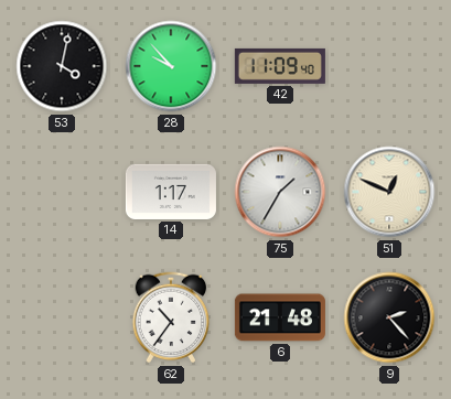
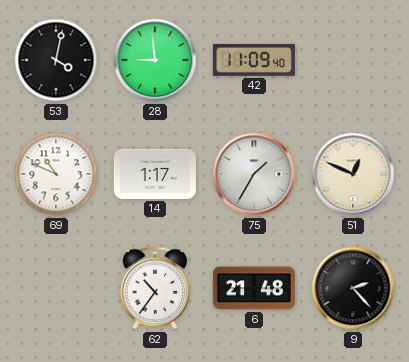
28: 9:53 -> 8:59 (155, 60)
69: none -> 10:49 (56, 174)
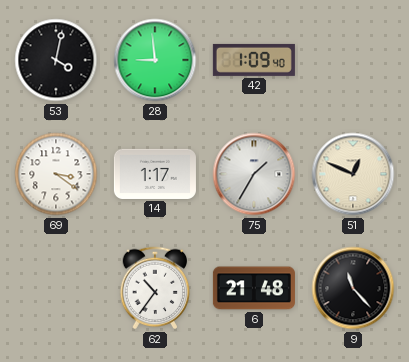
42: 11:09 -> 1:09 (254, 60)
69: 10:49 -> 3:21 (56, 174)
9: 2:23 -> 11:23 (353, 288)
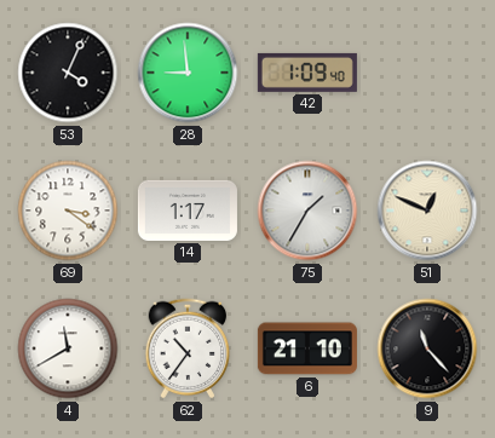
53: 4:02 -> 4:04 (68, 73)
4: none -> 11:40 (68, 348)
6: 21:48 -> 21:10 (307, 348)
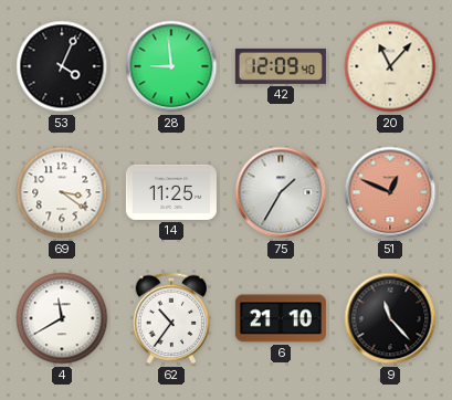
42: 1:09 -> 12:09 (281, 66)
20: none -> 11:07 (390, 66)
14: 1:17 -> 11:25 (171, 192)
51 dial: cream -> salmon (390, 192)
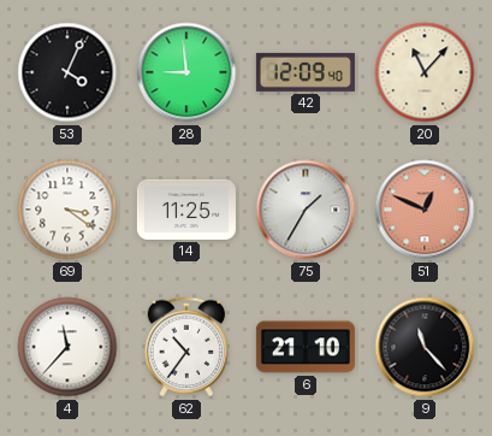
4: 11:40 -> 11:37 (67, 347)
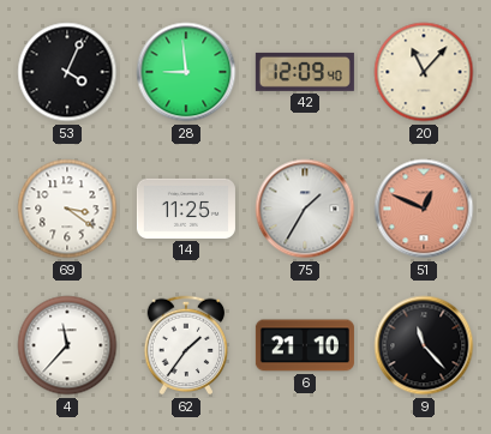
62: 10:36 -> 1:36 (186, 345)
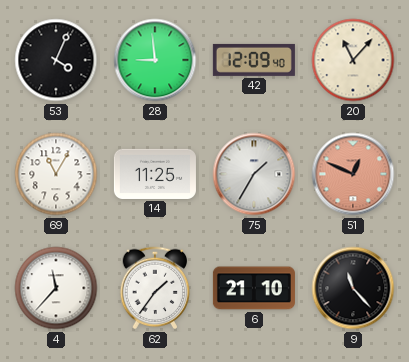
69: 3:21 -> 11:05 (56, 174)
